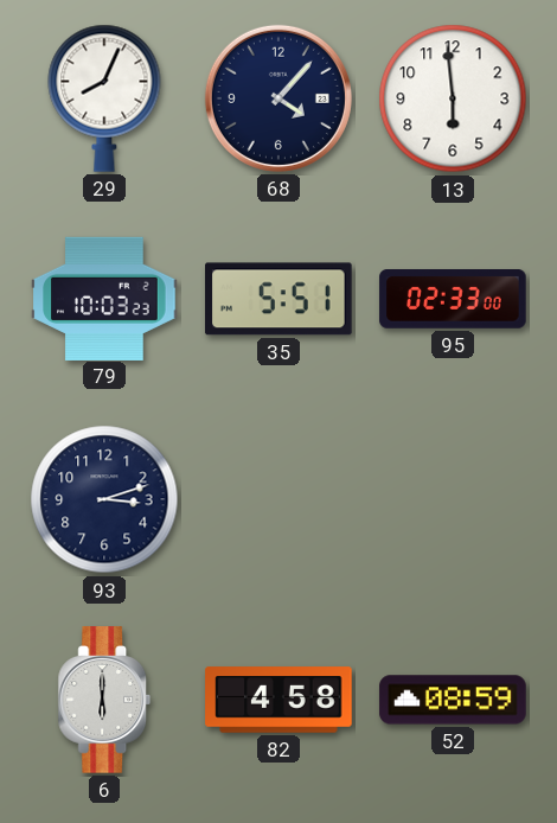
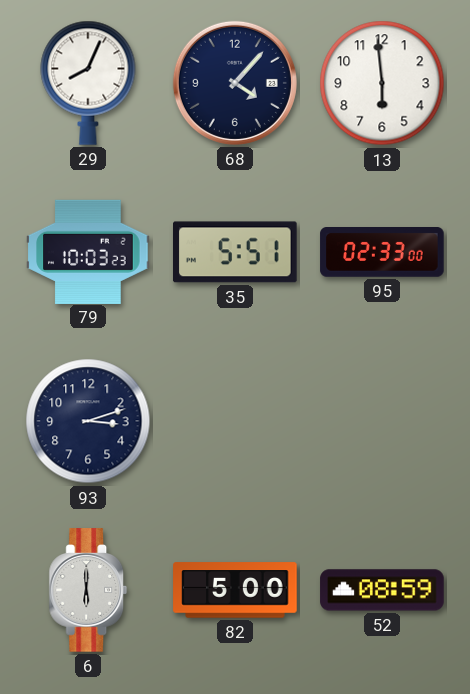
82: 4:58 -> 5:00 (235, 590)
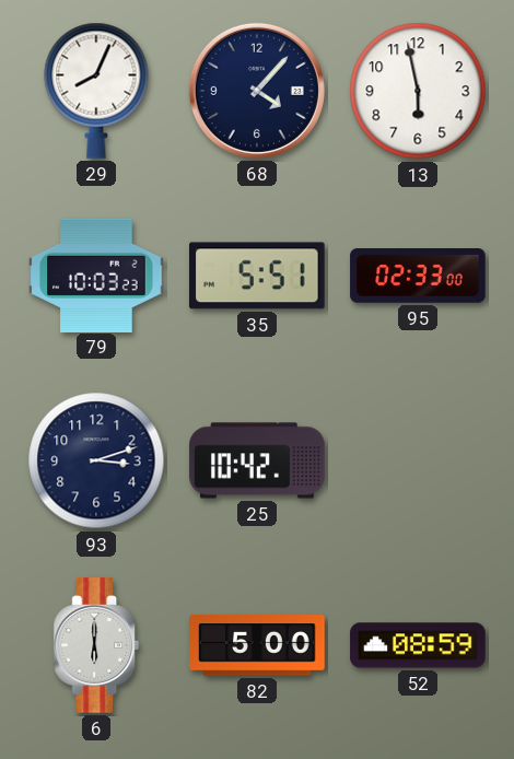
13: 5:59 -> 5:58 (418, 91)
25: none -> 10:42 (257, 460)
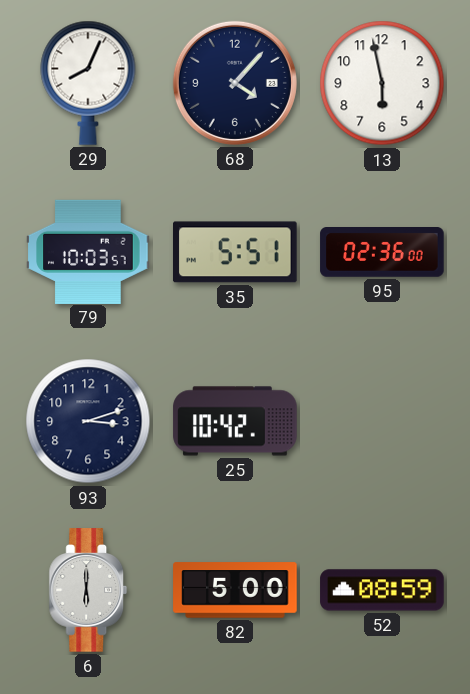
79: 10:03:23 -> 10:03:57 (88, 251)
95: 02:33 -> 02:36 (382, 253)
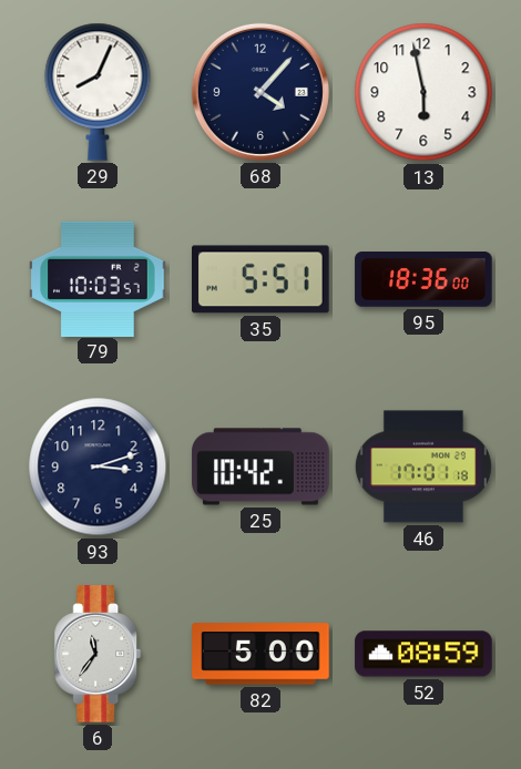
95: 02:36 -> 18:36 (423, 280)
46: none -> 17:01 (423, 466)
6: 6:00 -> 11:36 (98, 654)
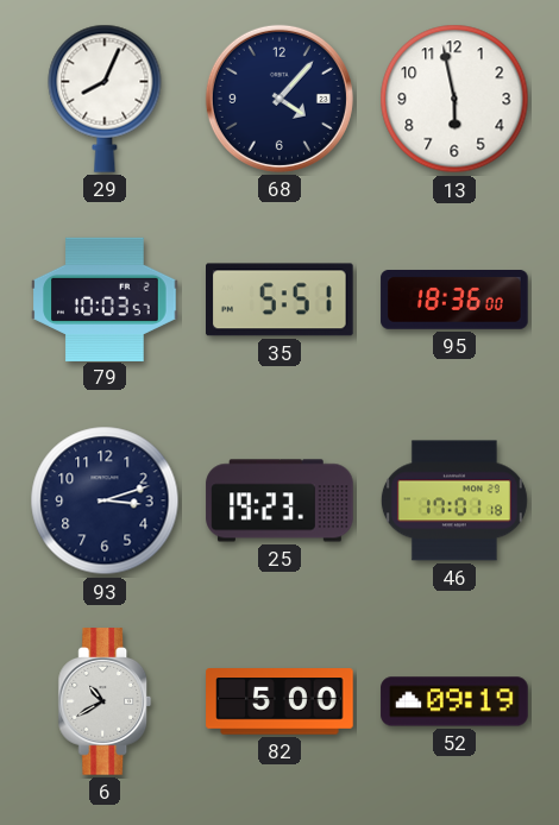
25: 10:42 -> 19:23 (279, 500)
6: 11:36 -> 10:40 (105, 701)
52: 08:59 -> 09:19 (454, 701)
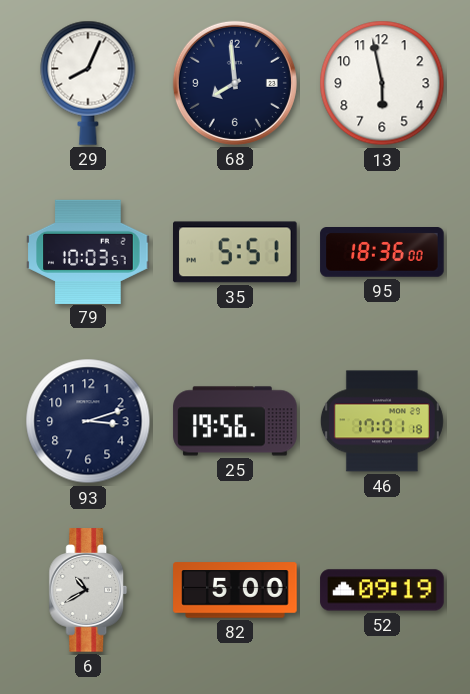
68: 4:07 -> 7:59 (235, 83)
25: 19:23 -> 19:56 (235, 421)
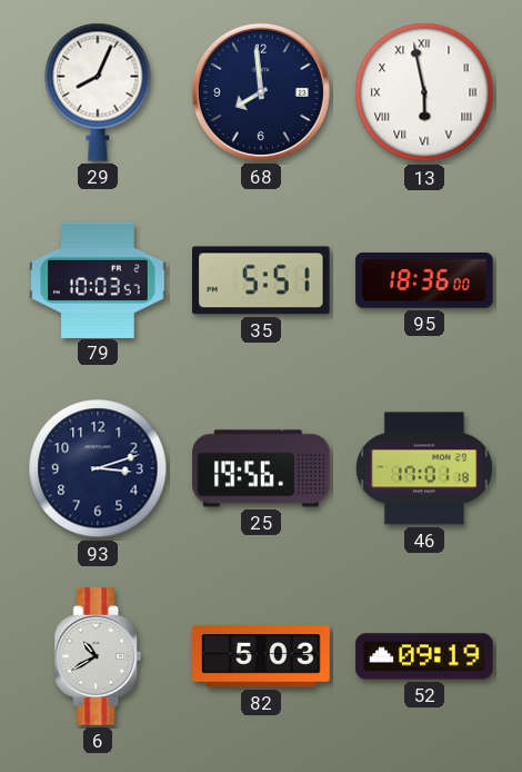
13 numerals: Arabic -> Roman (424, 92)
82: 5:00 -> 5:03 (261, 656)
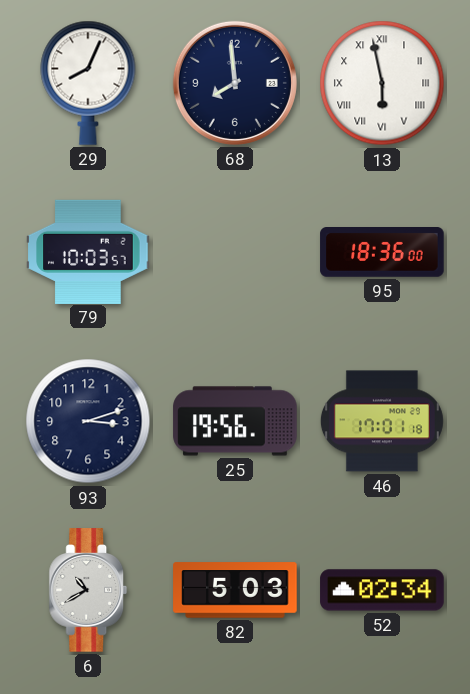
35: 5:51 -> none (261, 280)
52: 09:19 -> 02:34 (382, 590)
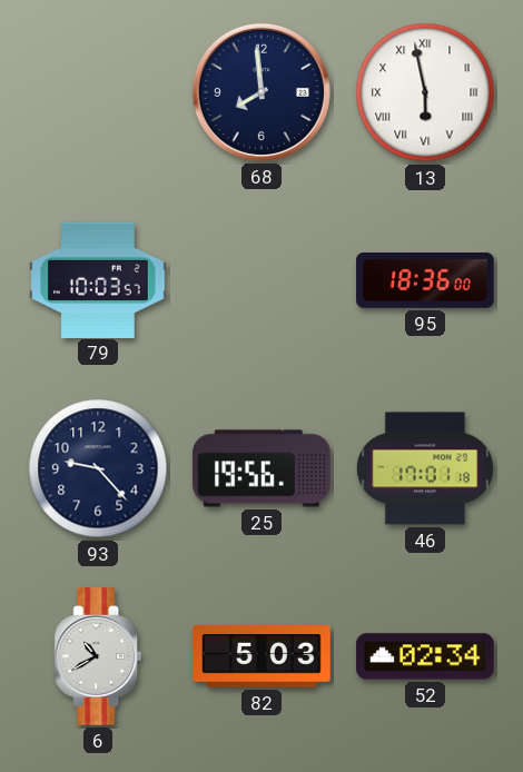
29: 8:04 -> none (88, 83)
93: 3:12 -> 9:23 (98, 468)
